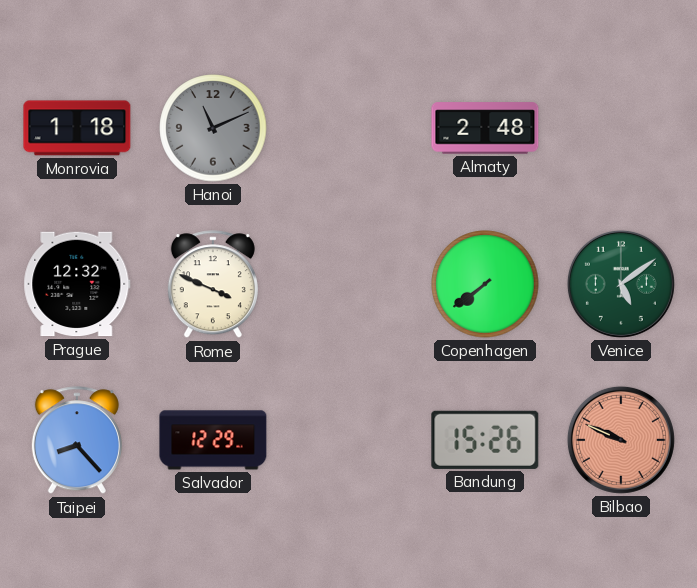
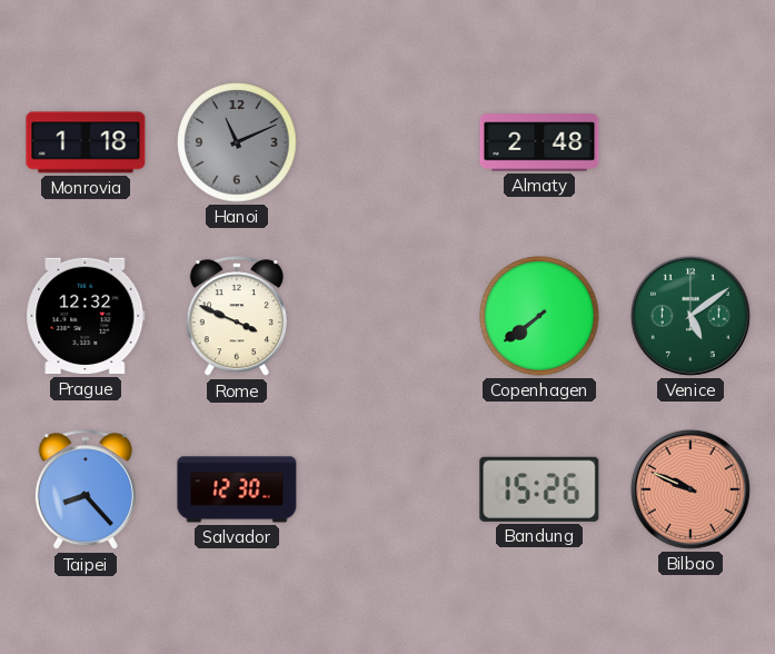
Salvador: 12:29 -> 12:30 (237, 489)
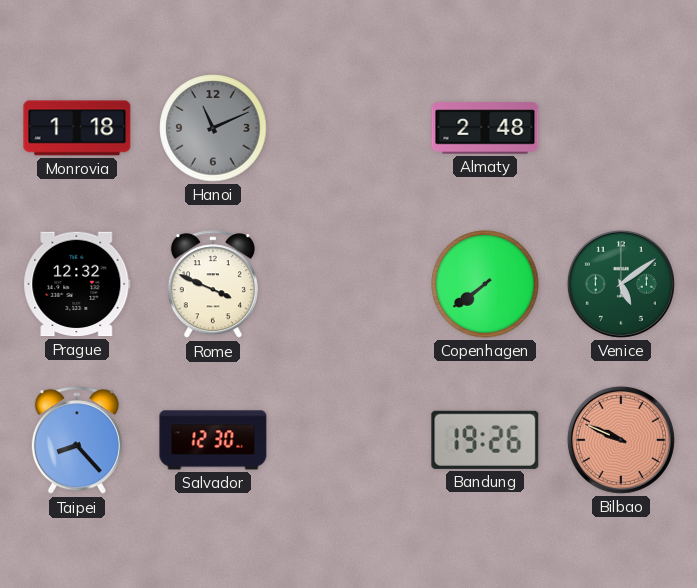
Bandung: 15:26 -> 19:26 (485, 440)
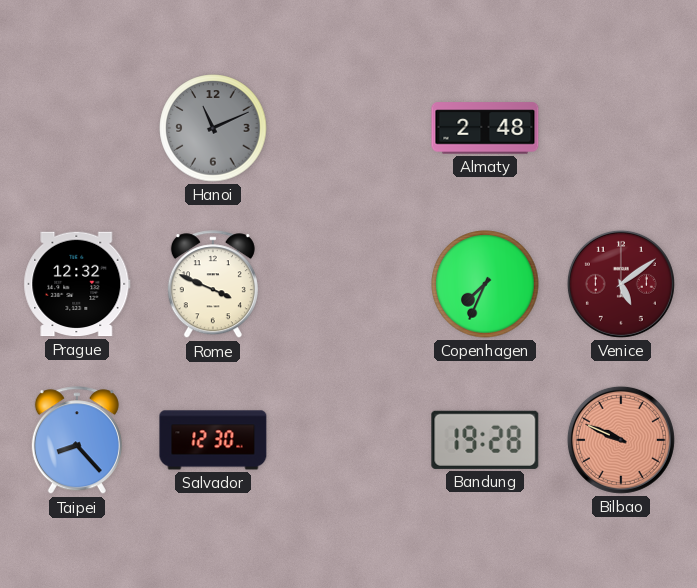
Monrovia: 1:18 -> none (77, 128)
Copenhagen: 7:39 -> 7:34 (485, 284)
Venice dial: green -> burgundy (621, 284)
Bandung: 19:26 -> 19:28 (485, 440)
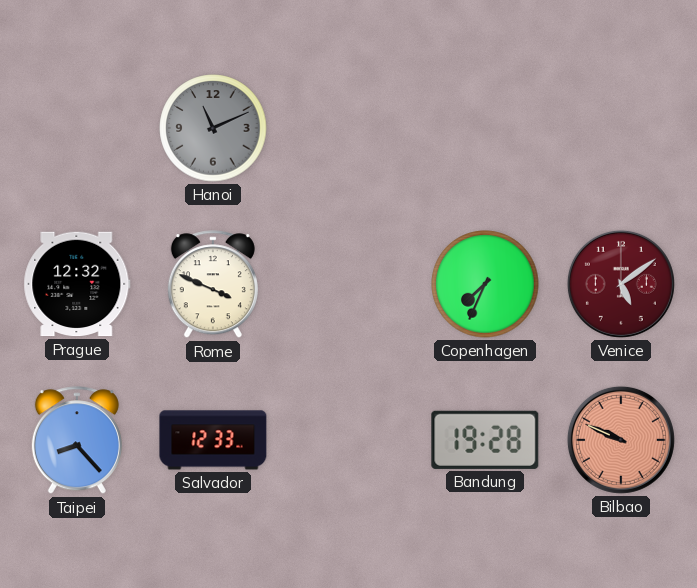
Almaty: 2:48 -> none (485, 128)
Salvador: 12:30 -> 12:33 (213, 440)
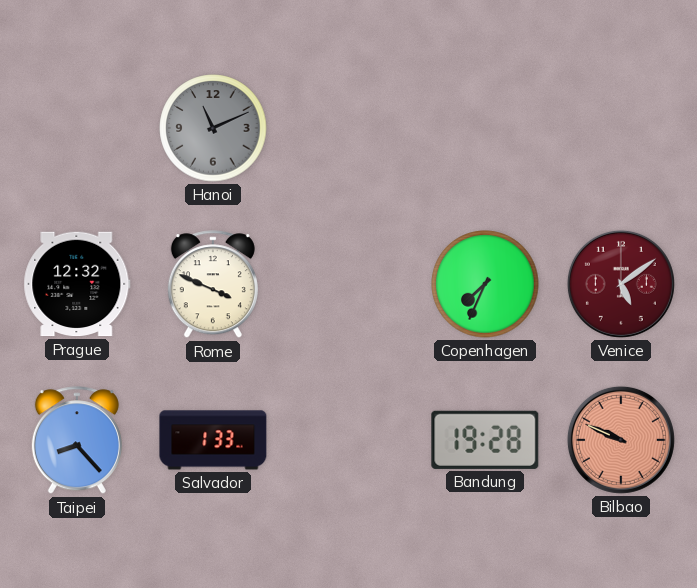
Salvador: 12:33 -> 1:33 (213, 440)
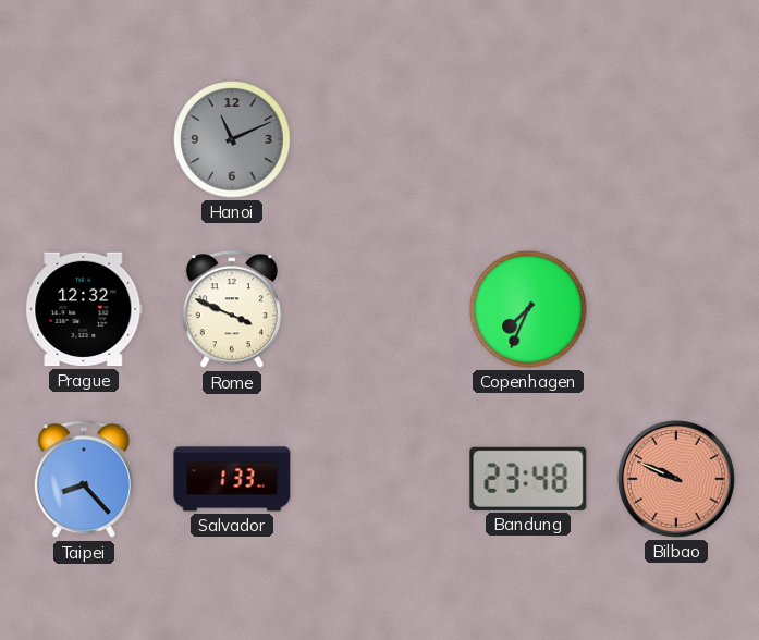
Venice: 5:09 -> none (621, 284)
Bandung: 19:28 -> 23:48 (528, 479)
